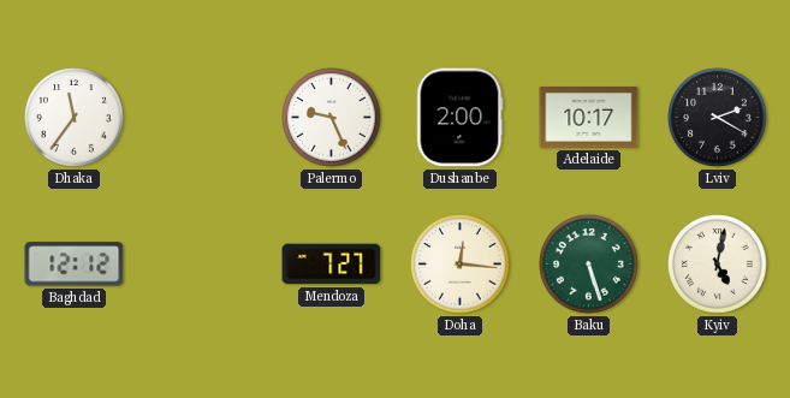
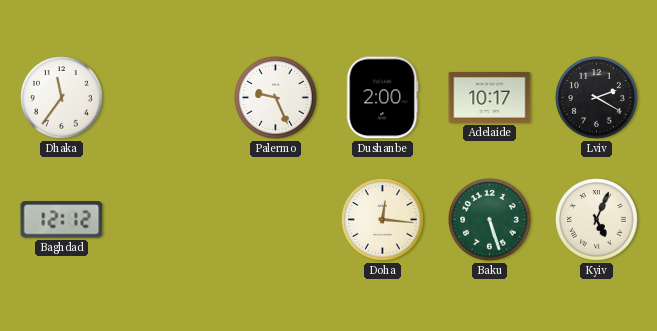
Mendoza: 7:27 -> none (332, 265)
Kyiv: 5:02 -> 5:04 (597, 220)
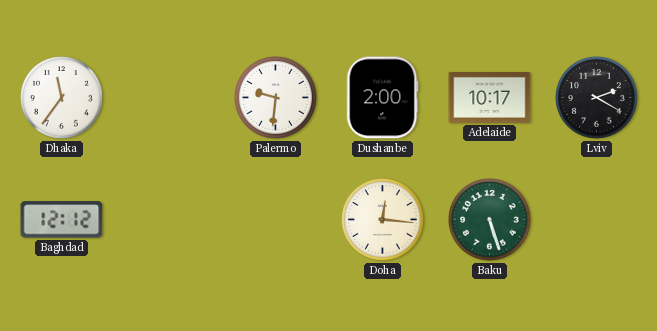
Palermo: 9:26 -> 9:31 (276, 98)
Kyiv: 5:04 -> none (597, 220)
